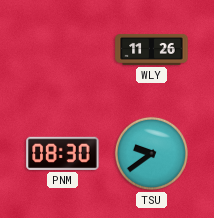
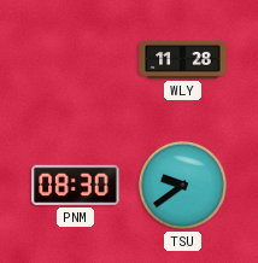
WLY: 11:26 -> 11:28 (183, 59)
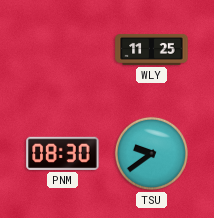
WLY: 11:28 -> 11:25 (152, 49)
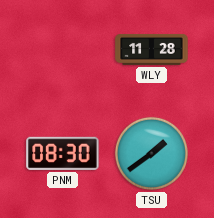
WLY: 11:25 -> 11:28 (152, 49)
TSU: 9:39 -> 1:39 (151, 153)
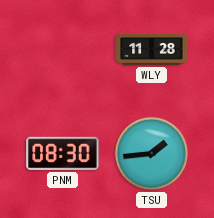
TSU: 1:39 -> 1:44 (151, 153)
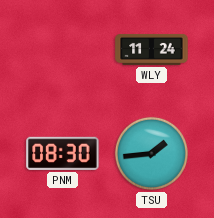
WLY: 11:28 -> 11:24 (152, 49)
